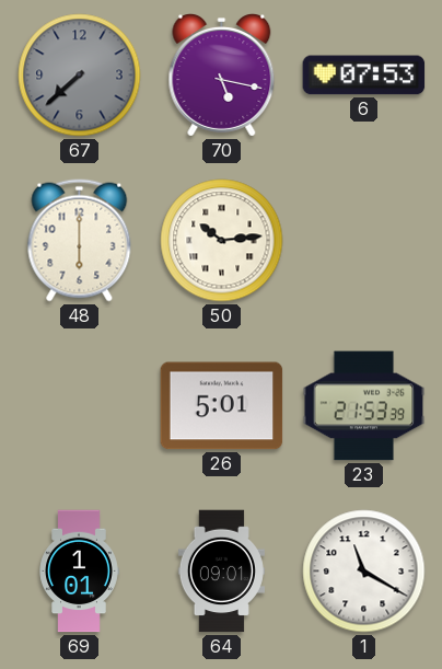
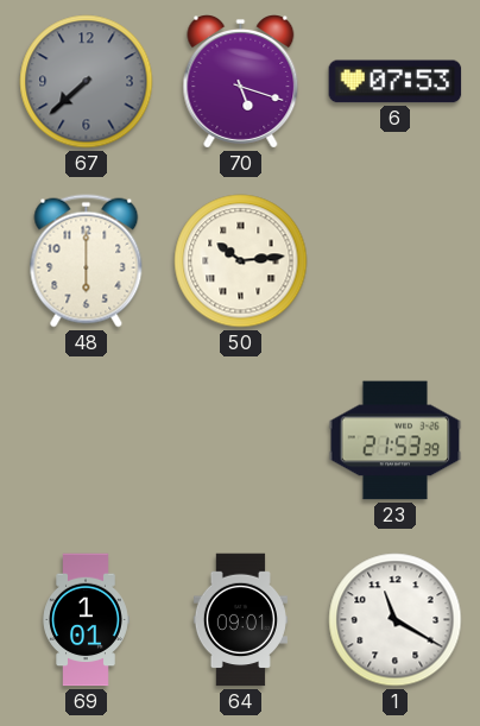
70: 5:17 -> 5:18 (241, 82)
26: 5:01 -> none (222, 406)
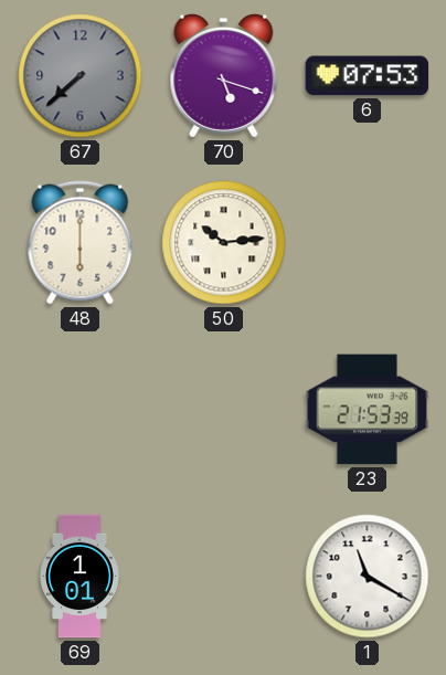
64: 09:01 -> none (240, 620)
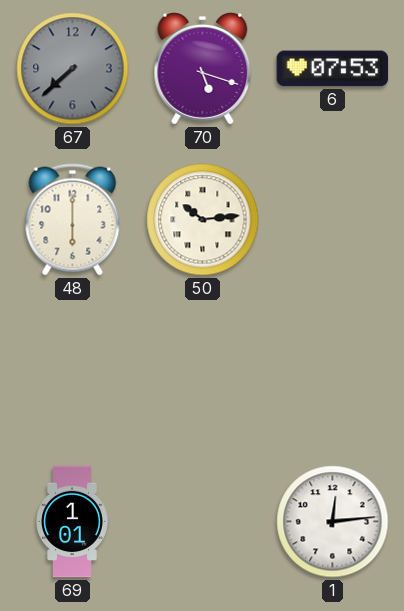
23: 21:53 -> none (368, 410)
1: 11:20 -> 12:14 (333, 522)
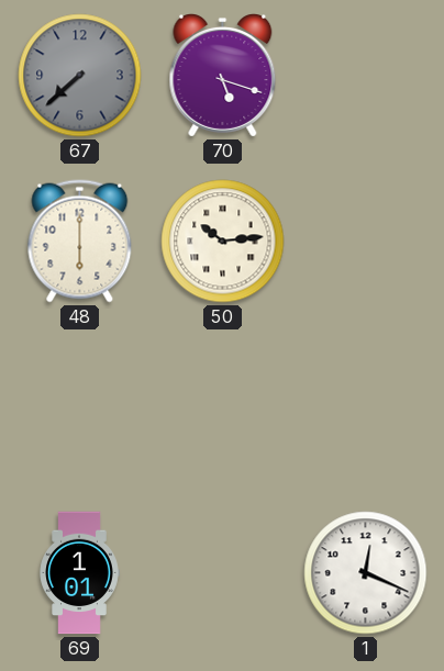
6: 07:53 -> none (333, 69)
1: 12:14 -> 12:19 (366, 573)
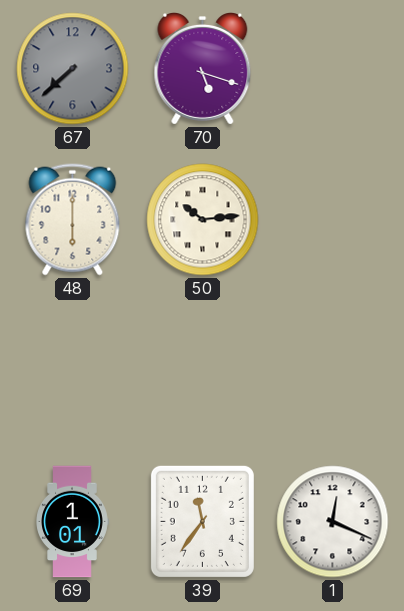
39: none -> 11:36 (202, 521)
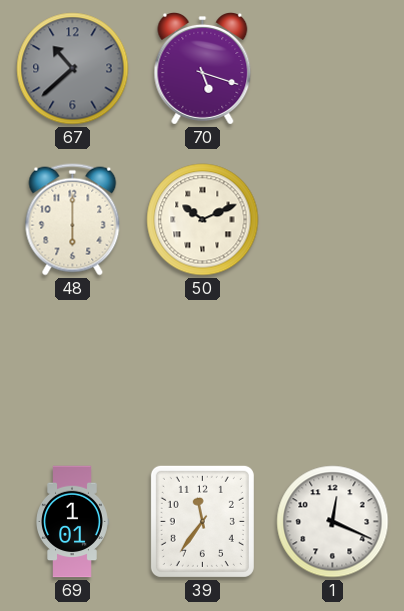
67: 7:38 -> 10:38 (73, 69)
50: 10:14 -> 10:11 (203, 220)
